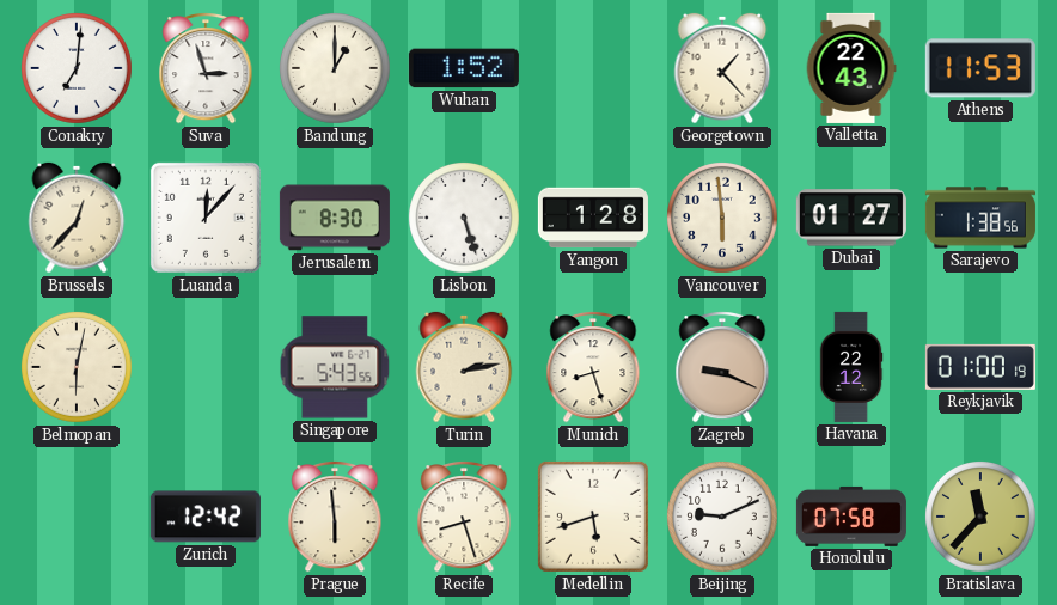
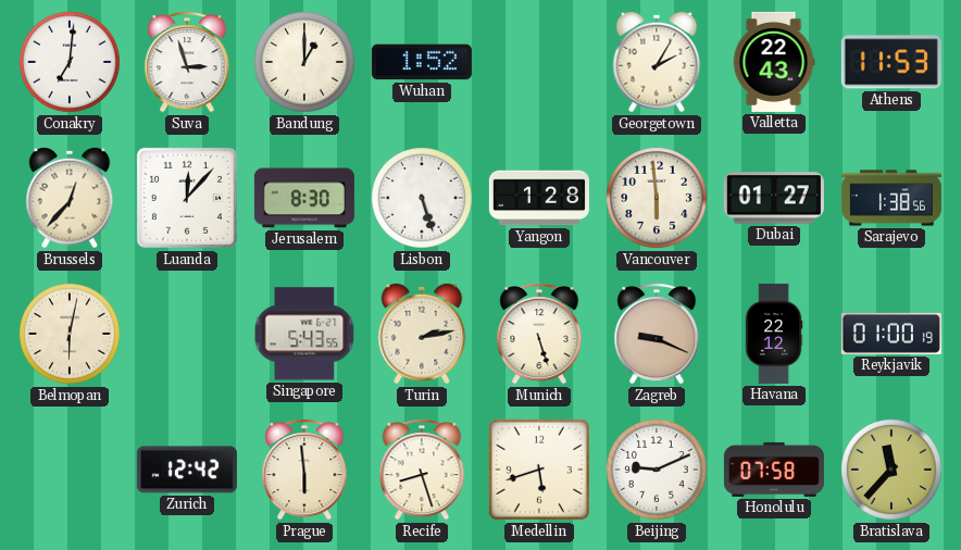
Georgetown: 1:23 -> 2:05 (657, 62)
Munich: 8:27 -> 5:27 (539, 335)
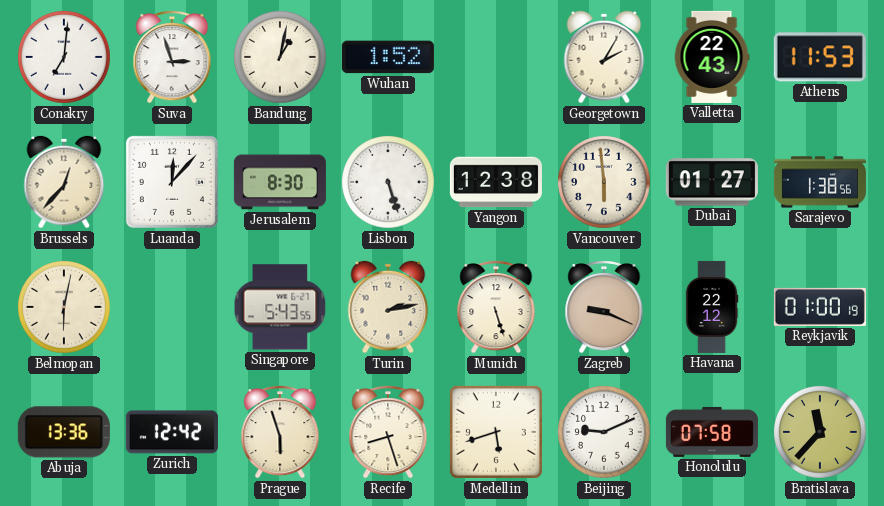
Bandung: 1:00 -> 1:02 (281, 58)
Yangon: 1:28 -> 12:38 (496, 182)
Abuja: none -> 13:36 (64, 432)
Prague: 5:59 -> 5:57 (280, 433)
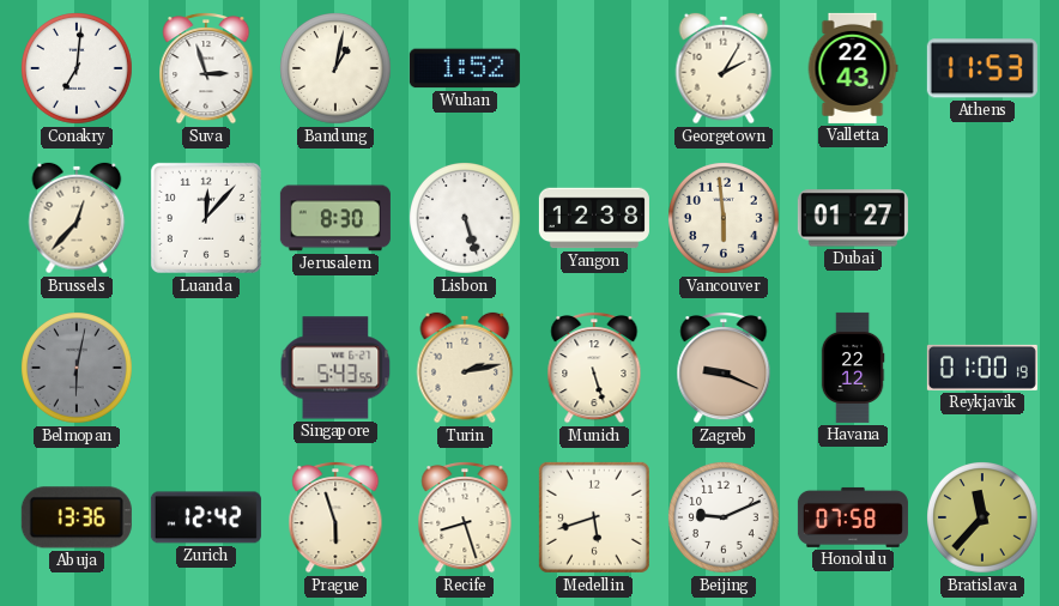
Sarajevo: 1:38 -> none (820, 182)
Belmopan dial: cream -> grey (78, 369)
